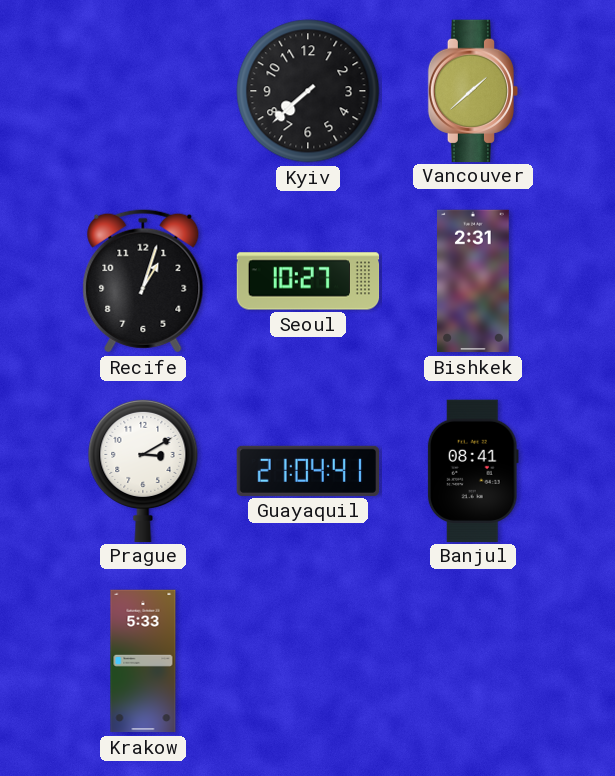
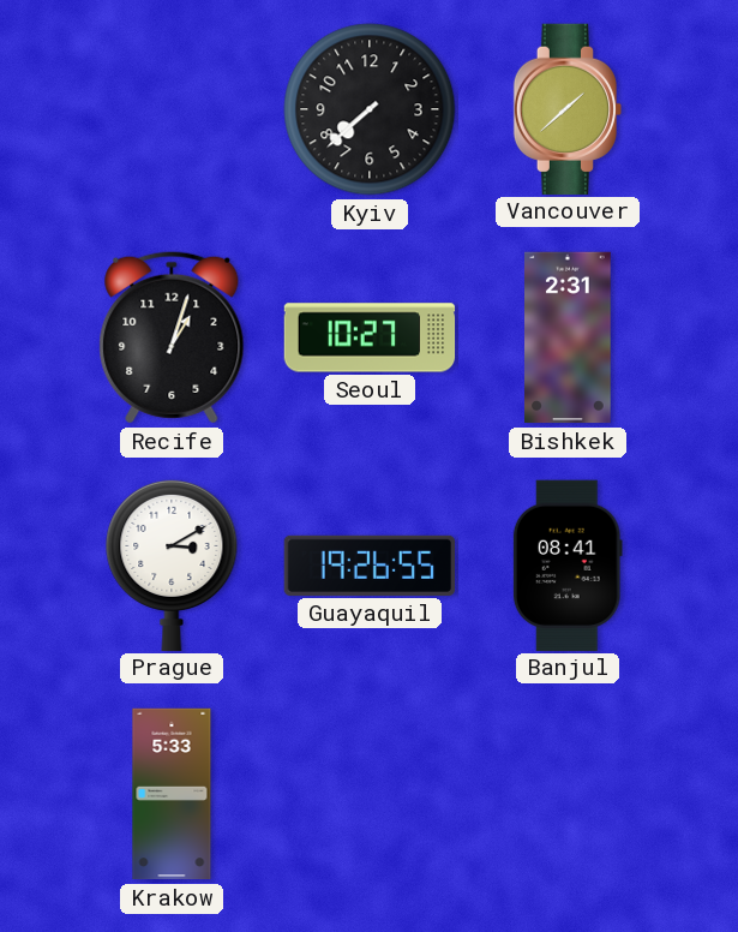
Guayaquil: 21:04 -> 19:26 (370, 566)
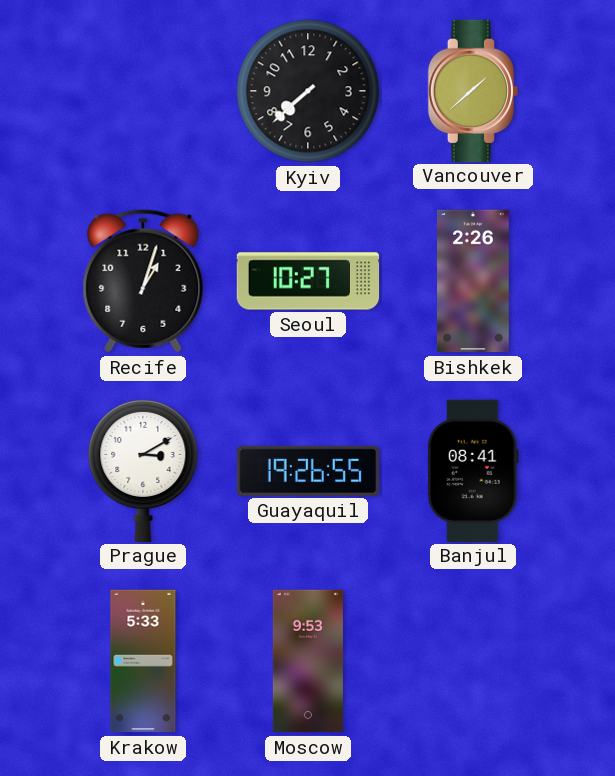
Bishkek: 2:31 -> 2:26 (474, 281)
Moscow: none -> 9:53 (308, 661)
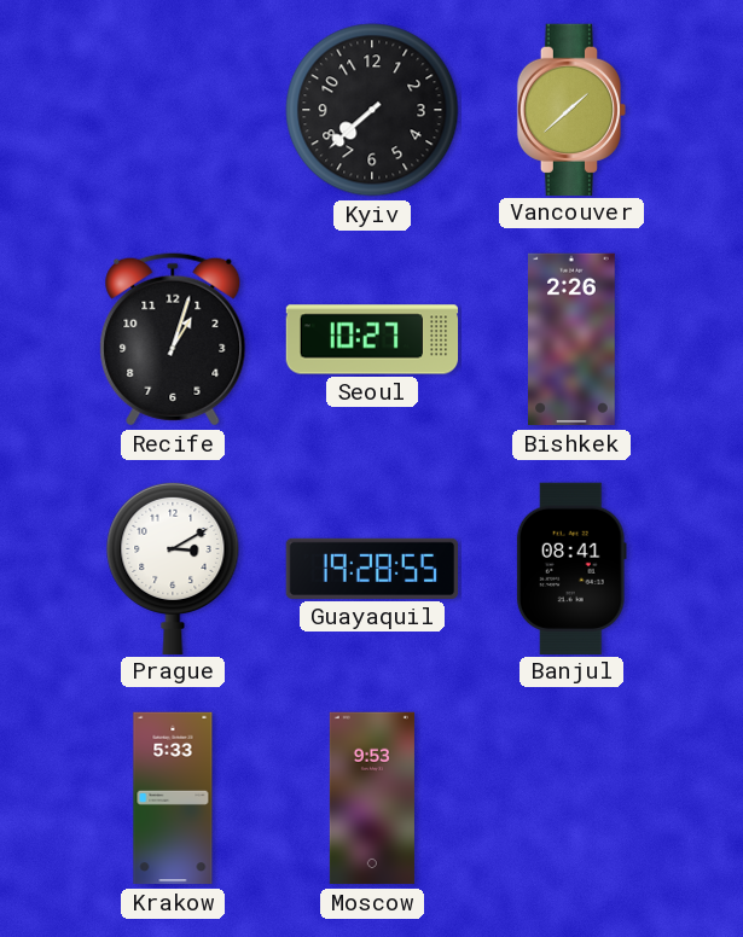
Guayaquil: 19:26 -> 19:28 (372, 569)
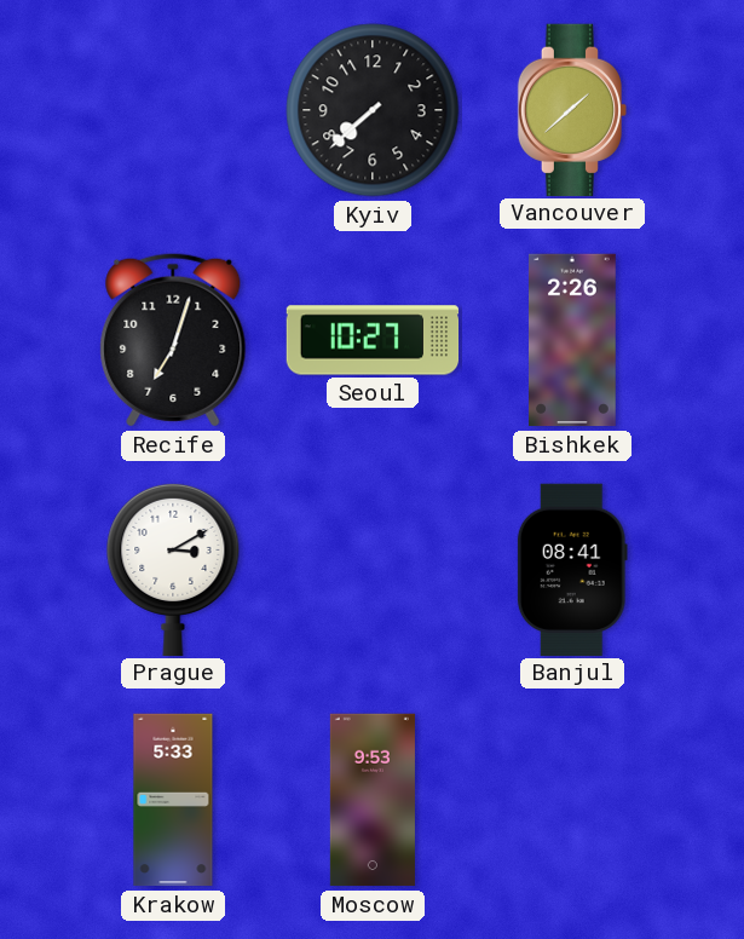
Recife: 1:03 -> 7:03 (173, 340)
Guayaquil: 19:28 -> none (372, 569)
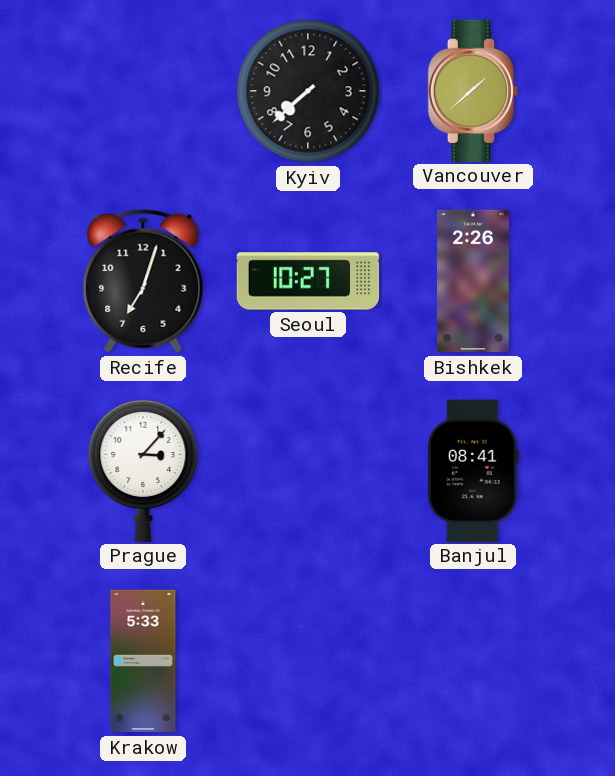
Prague: 3:10 -> 3:07 (143, 470)
Moscow: 9:53 -> none (373, 800)
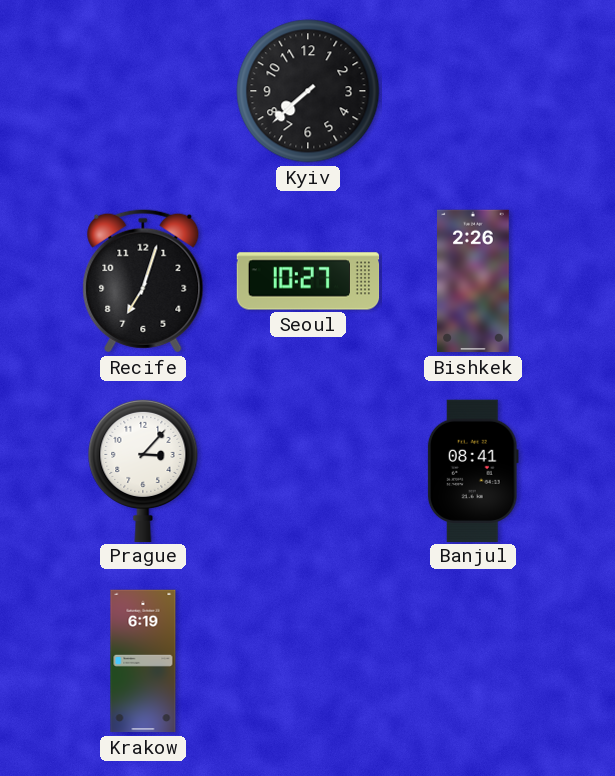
Vancouver: 1:38 -> none (472, 90)
Krakow: 5:33 -> 6:19 (143, 661)
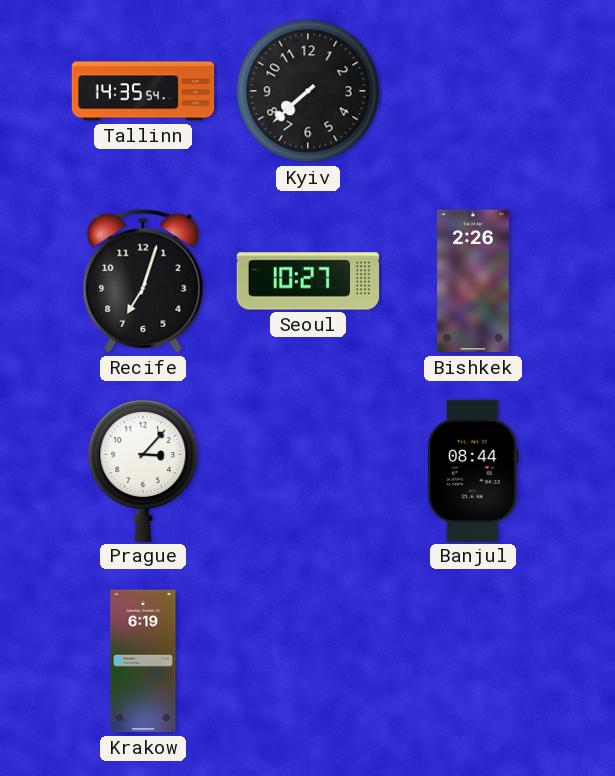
Tallinn: none -> 14:35 (143, 91)
Banjul: 08:41 -> 08:44 (473, 470)
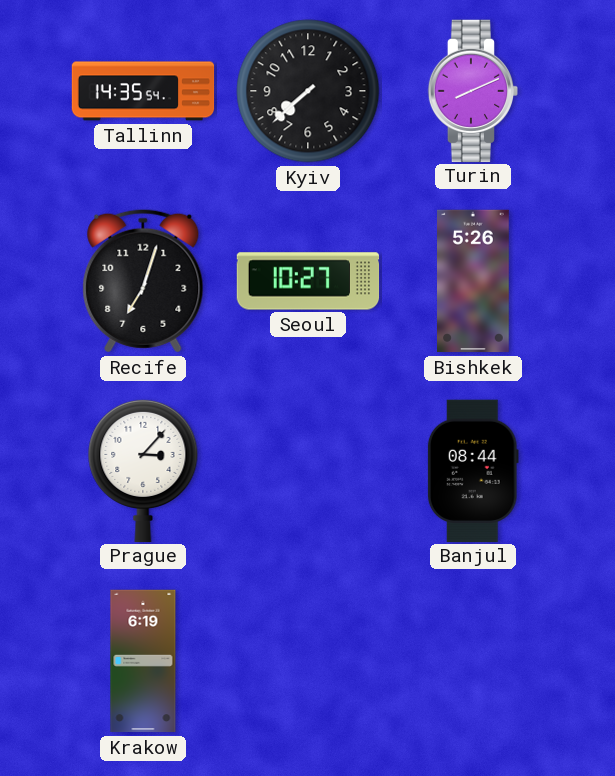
Turin: none -> 8:11 (472, 90)
Bishkek: 2:26 -> 5:26 (474, 281)
